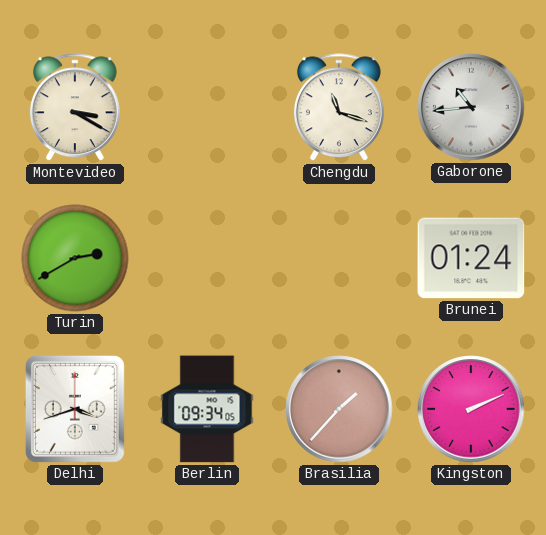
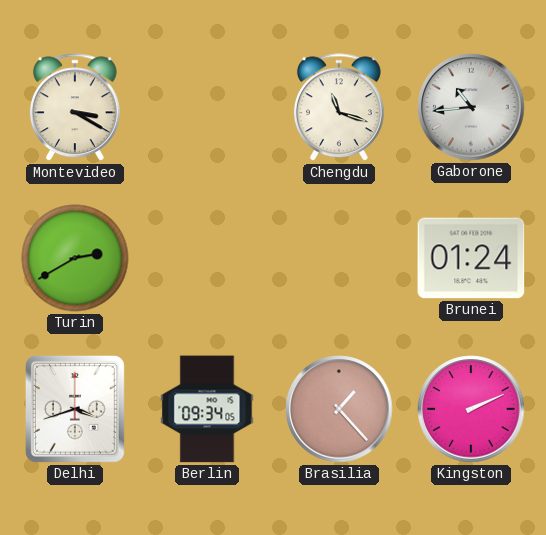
Brasilia: 1:37 -> 1:23 (339, 409)
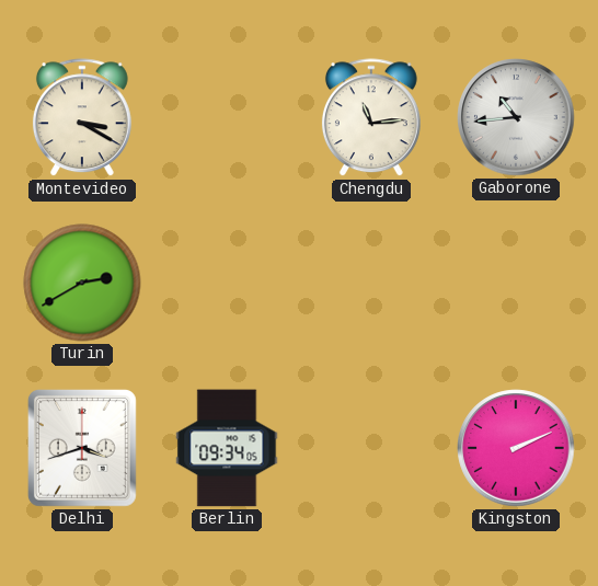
Chengdu: 11:18 -> 11:14 (371, 118)
Brunei: 01:24 -> none (471, 258)
Brasilia: 1:23 -> none (339, 409)
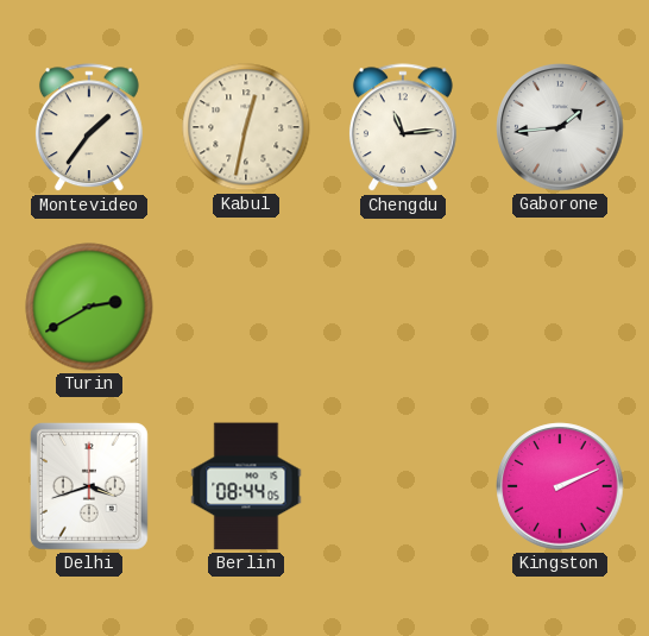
Montevideo: 3:20 -> 1:36 (89, 128)
Kabul: none -> 12:32 (246, 127)
Gaborone: 10:44 -> 1:44 (560, 127)
Berlin: 09:34 -> 08:44 (246, 486)
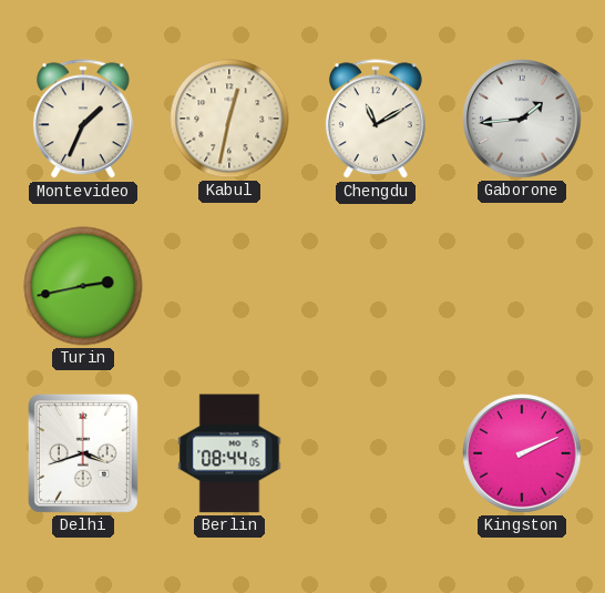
Montevideo: 1:36 -> 1:34 (83, 120)
Chengdu: 11:14 -> 11:10 (376, 120)
Turin: 2:40 -> 2:43 (83, 286)
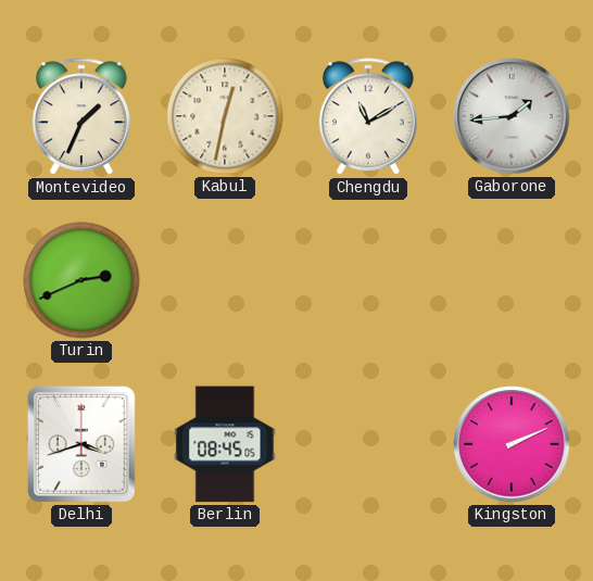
Turin: 2:43 -> 2:41 (81, 280)
Berlin: 08:44 -> 08:45 (225, 444)
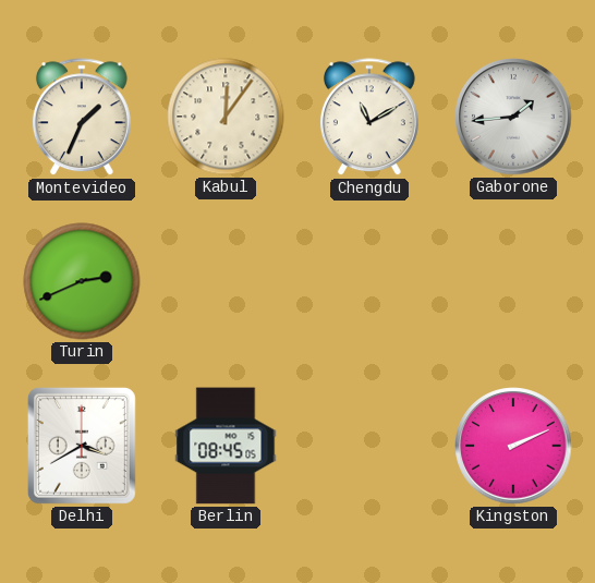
Kabul: 12:32 -> 12:06 (226, 117)
Delhi: 3:42 -> 3:40 (82, 446)
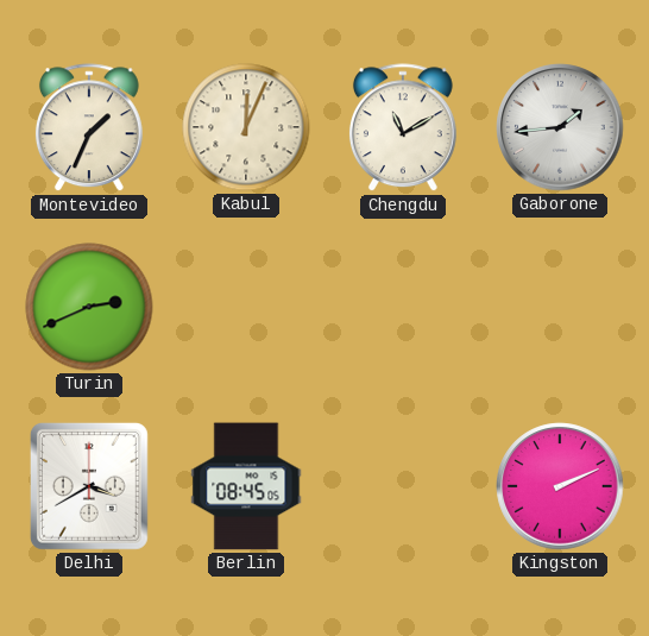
Kabul: 12:06 -> 12:04 (246, 127)
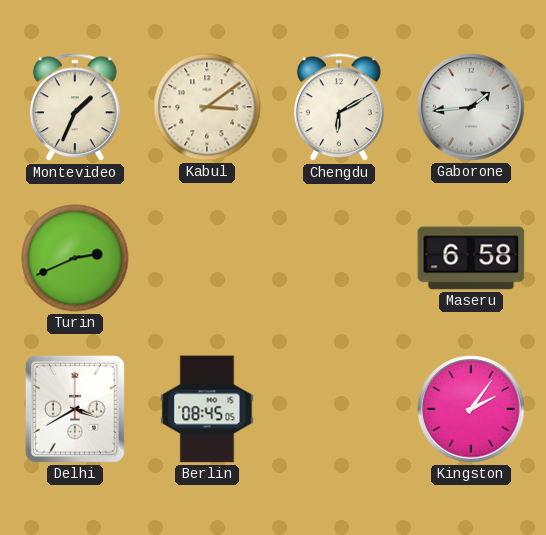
Kabul: 12:04 -> 3:09 (207, 107)
Chengdu: 11:10 -> 6:10 (339, 108)
Maseru: none -> 6:58 (471, 258)
Kingston: 2:11 -> 2:06 (471, 409)
